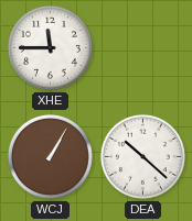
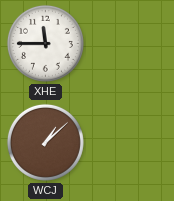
WCJ: 1:05 -> 1:08 (45, 142)
DEA: 10:22 -> none (142, 156)
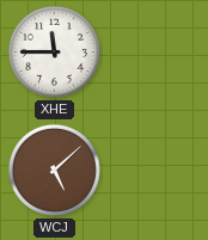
WCJ: 1:08 -> 5:08 (54, 170)
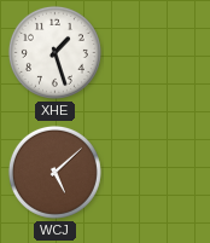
XHE: 11:45 -> 1:27 (54, 52)
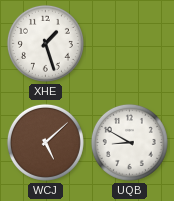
UQB: none -> 8:50 (129, 142)
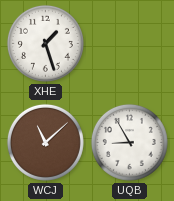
WCJ: 5:08 -> 11:08 (45, 142)
UQB: 8:50 -> 8:55 (129, 142)
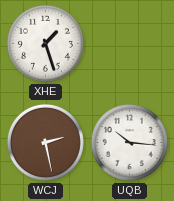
WCJ: 11:08 -> 2:28 (45, 142)
UQB: 8:55 -> 10:16 (129, 142)
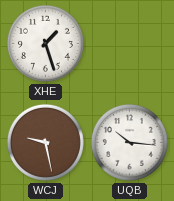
WCJ: 2:28 -> 9:28 (45, 142)
